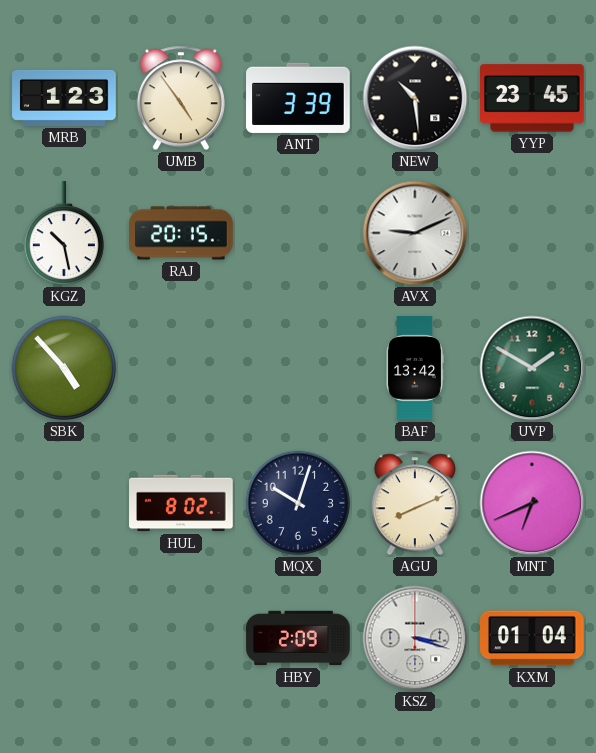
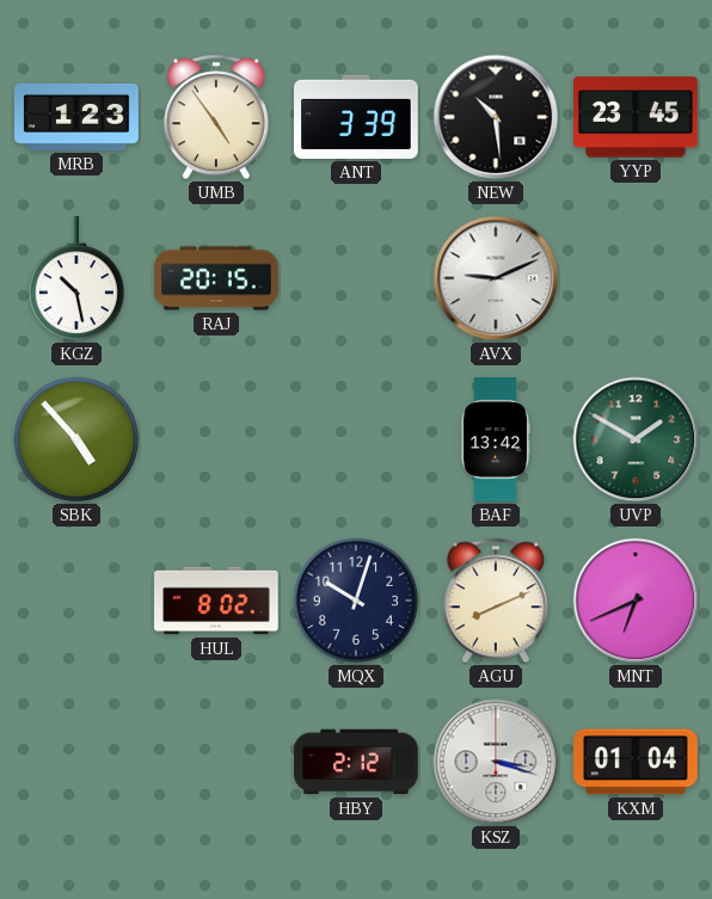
HBY: 2:09 -> 2:12 (356, 762)
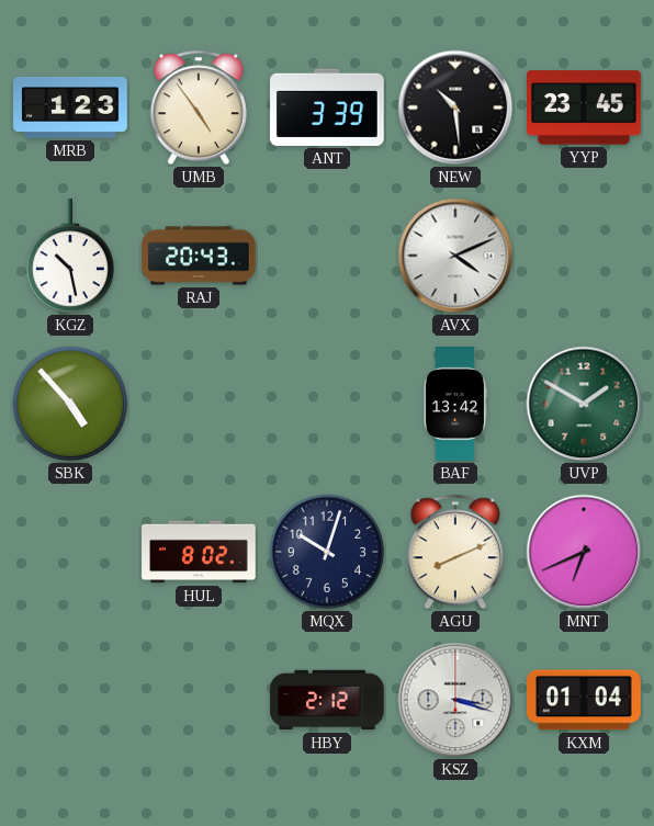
RAJ: 20:15 -> 20:43 (199, 256)
AVX: 9:11 -> 4:11 (455, 256)
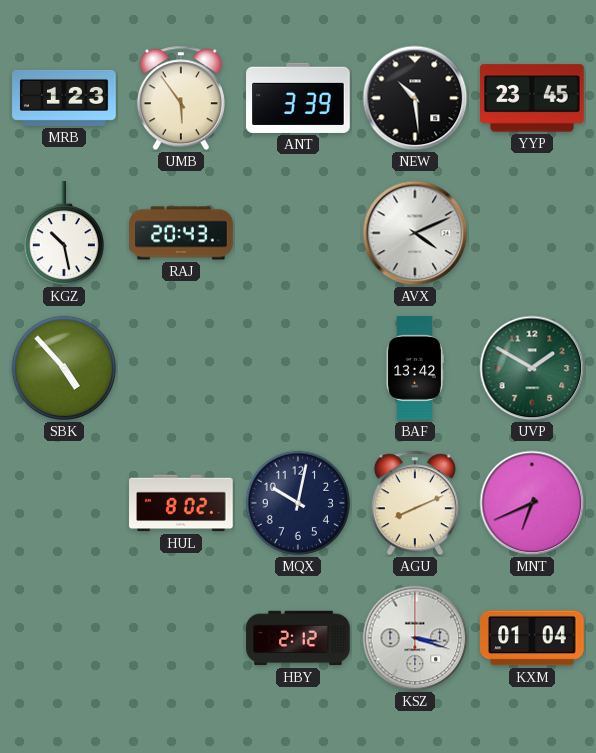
UMB: 4:54 -> 5:54 (181, 98)
MQX: 10:03 -> 10:02 (298, 503)
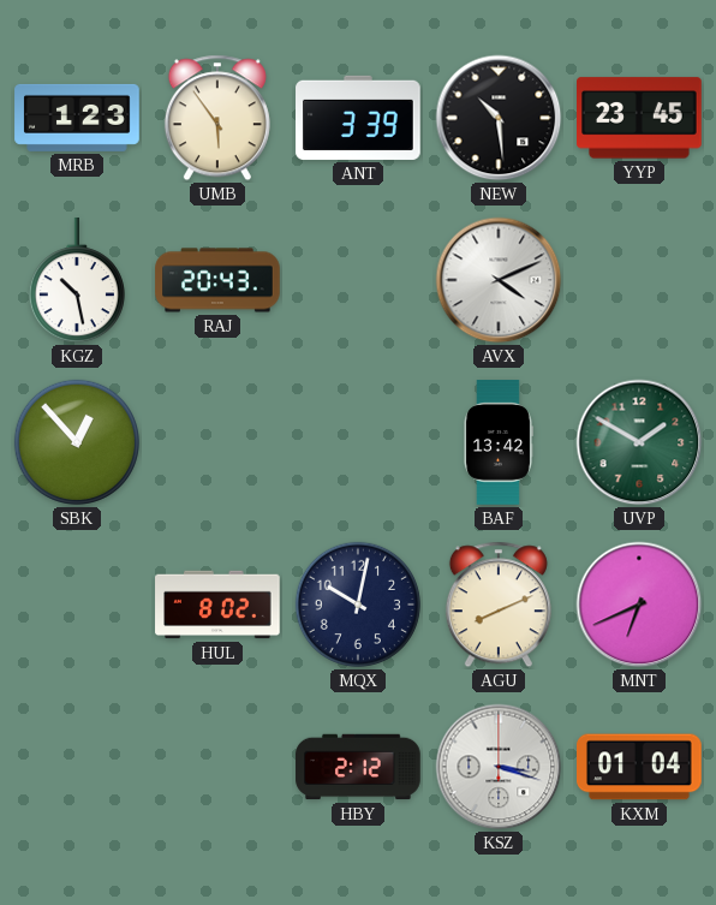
SBK: 4:53 -> 12:53 (77, 442)
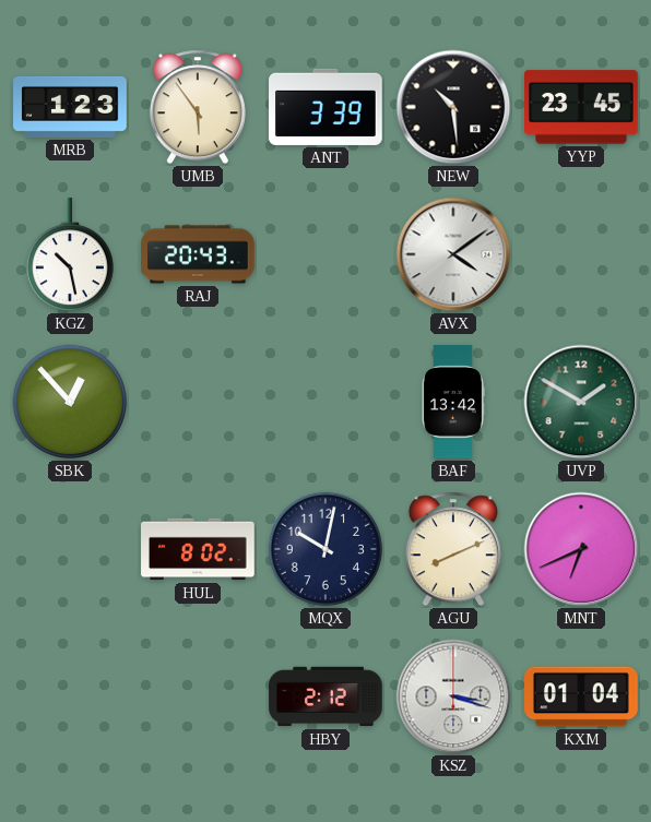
AVX: 4:11 -> 4:09 (453, 254)
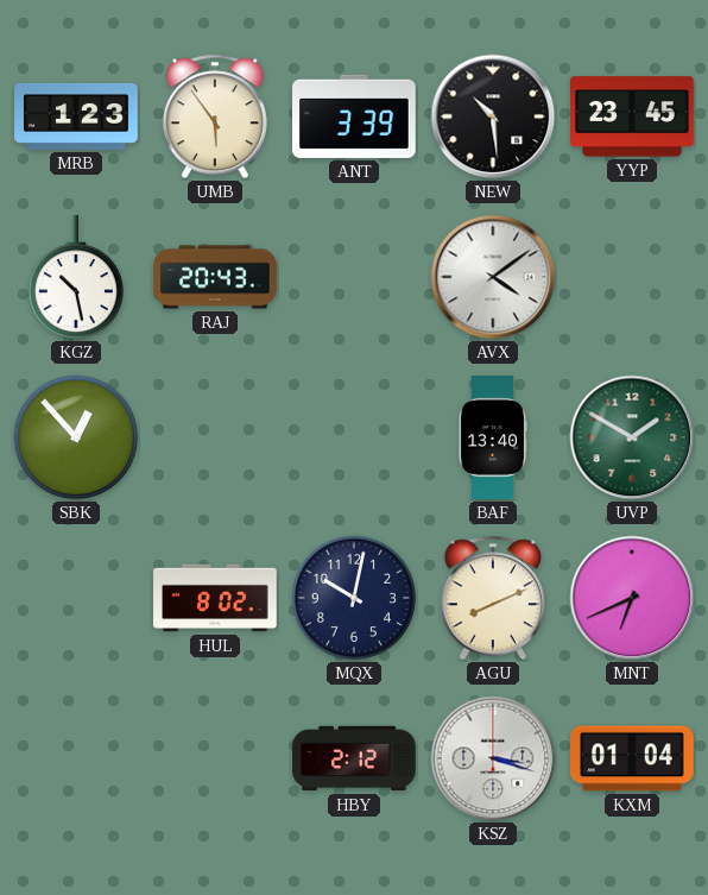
BAF: 13:42 -> 13:40 (493, 437)
